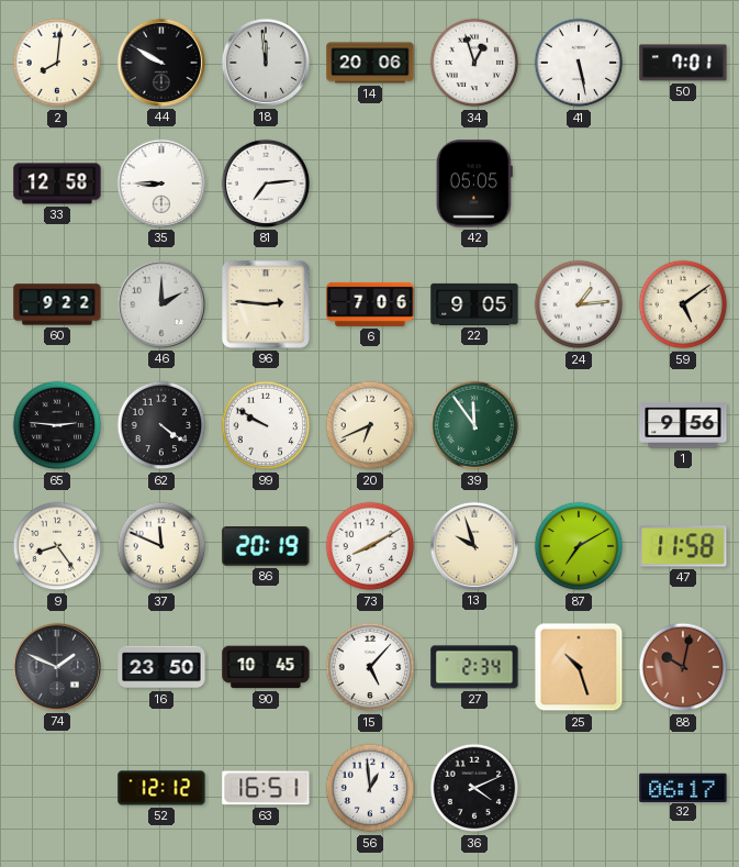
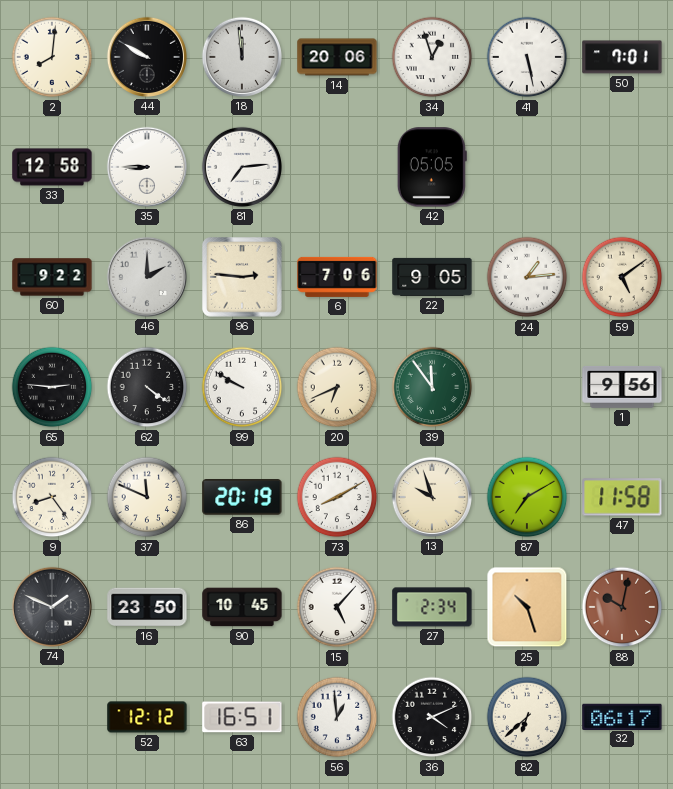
82: none -> 6:38 (527, 717)
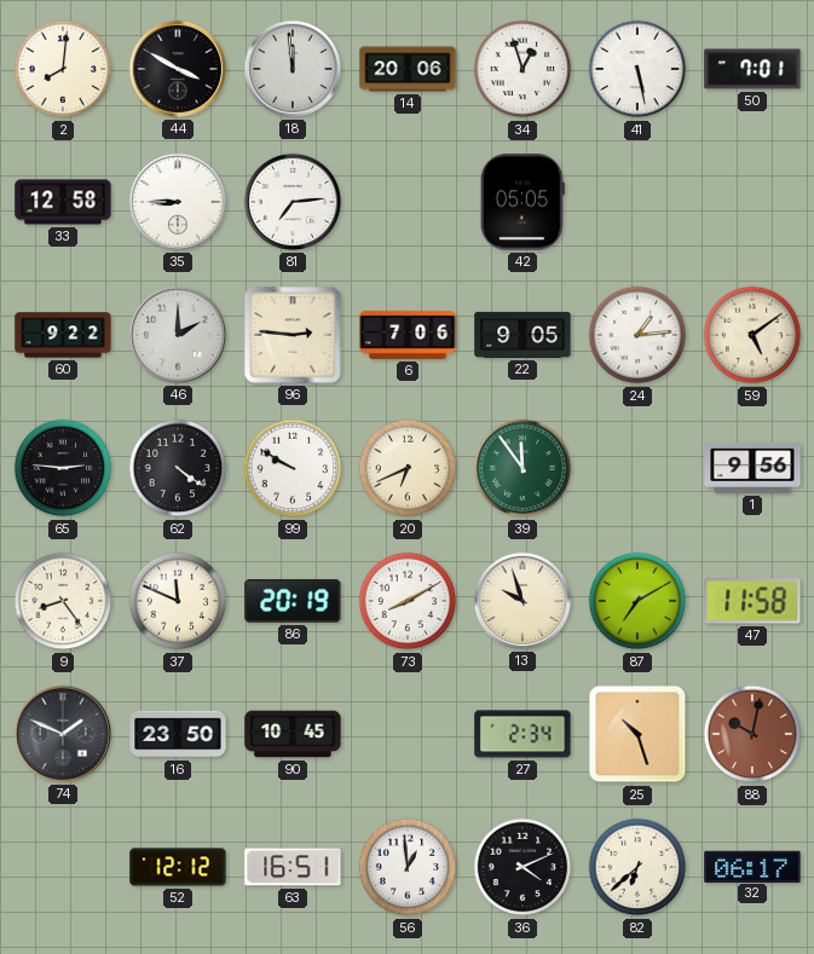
44: 9:50 -> 3:50 (178, 69)
15: 5:07 -> none (337, 607)
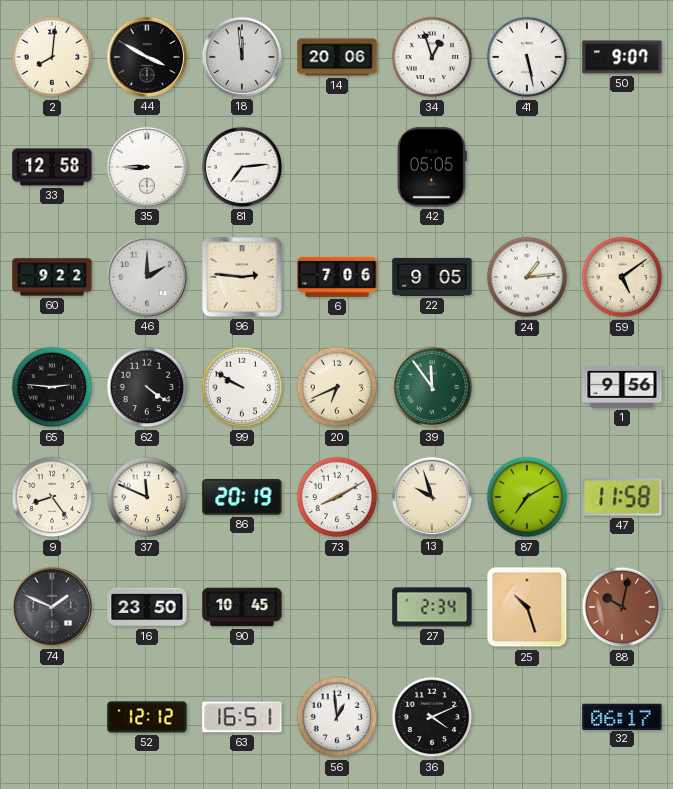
50: 7:01 -> 9:07 (622, 57)
82: 6:38 -> none (637, 867)
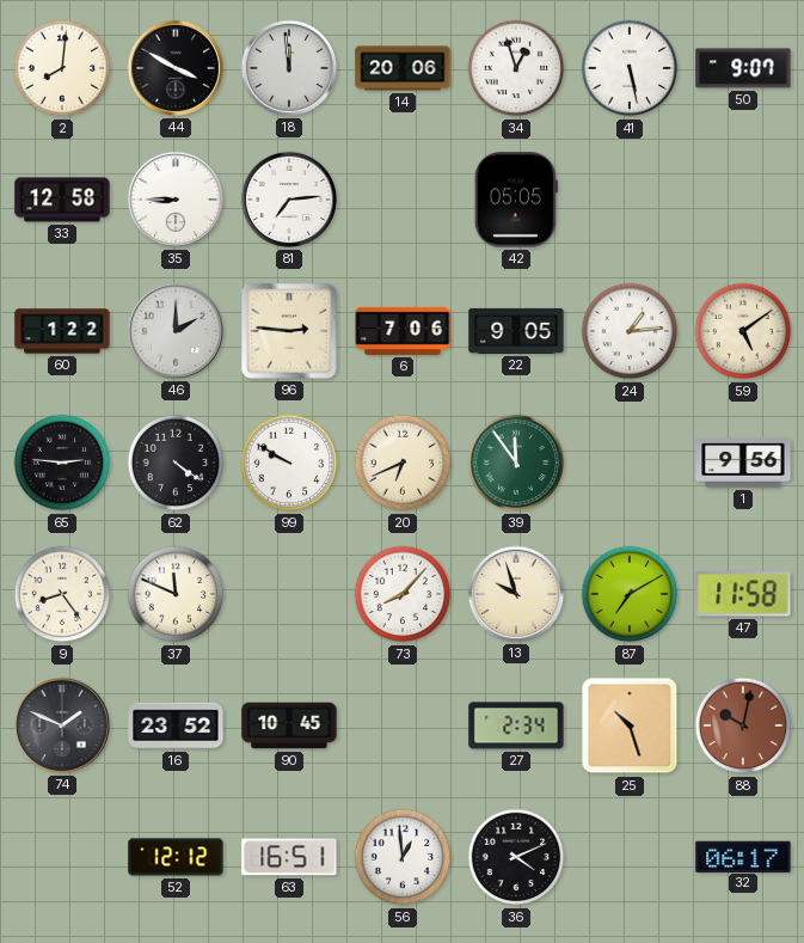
60: 9:22 -> 1:22 (62, 331)
86: 20:19 -> none (242, 498)
73: 8:10 -> 8:07 (403, 594)
16: 23:50 -> 23:52 (176, 725)
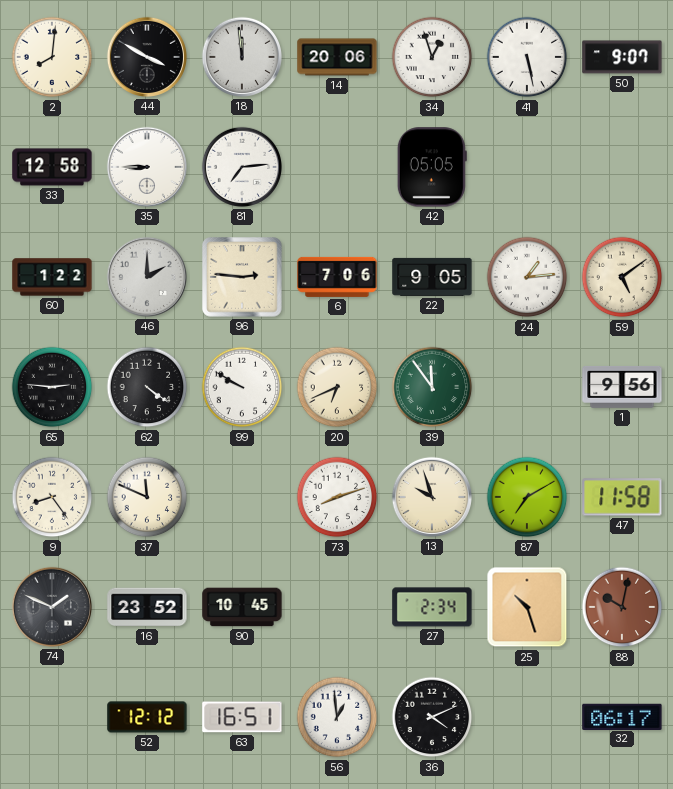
73: 8:07 -> 8:12 (337, 497)
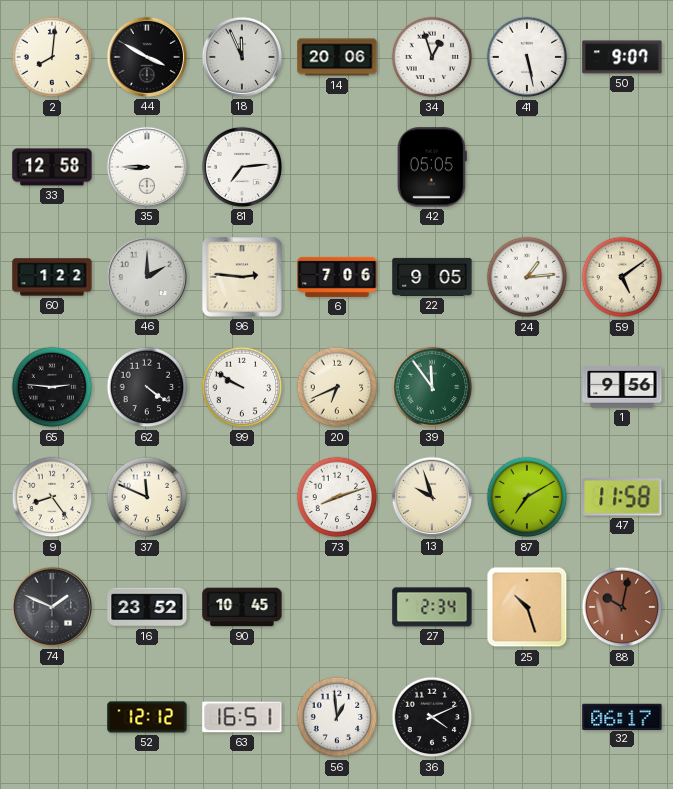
18: 11:59 -> 11:56 (242, 57)
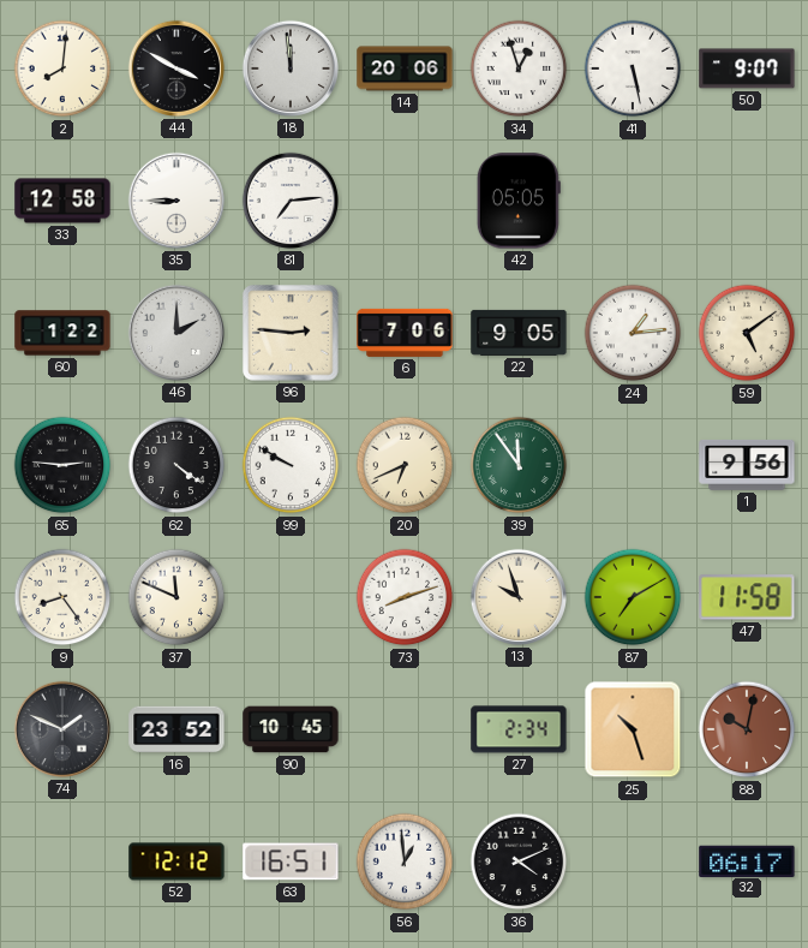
18: 11:56 -> 11:59 (291, 68)
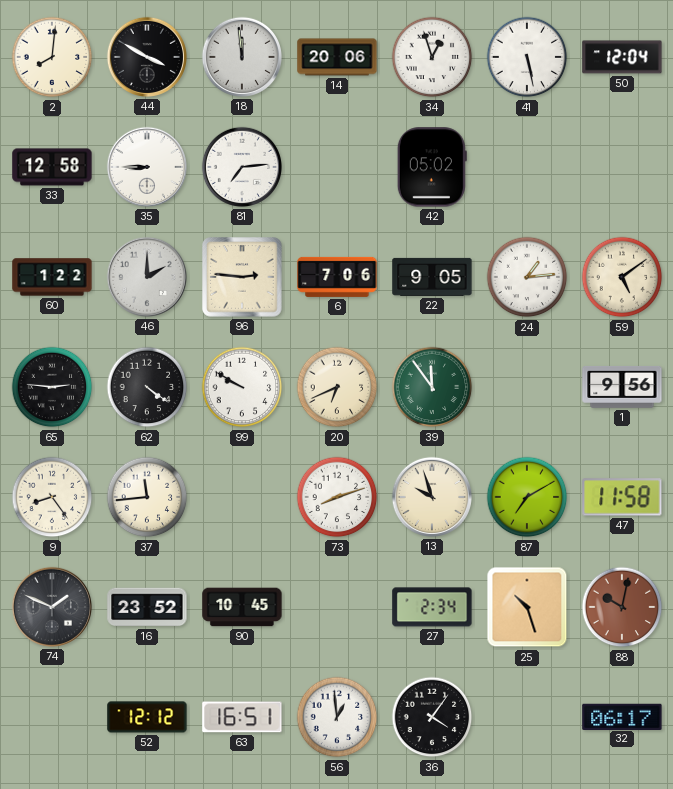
50: 9:07 -> 12:04 (622, 57)
42: 05:05 -> 05:02 (432, 167)
37: 11:49 -> 11:44 (147, 497)
36: 4:11 -> 4:06 (432, 717)
